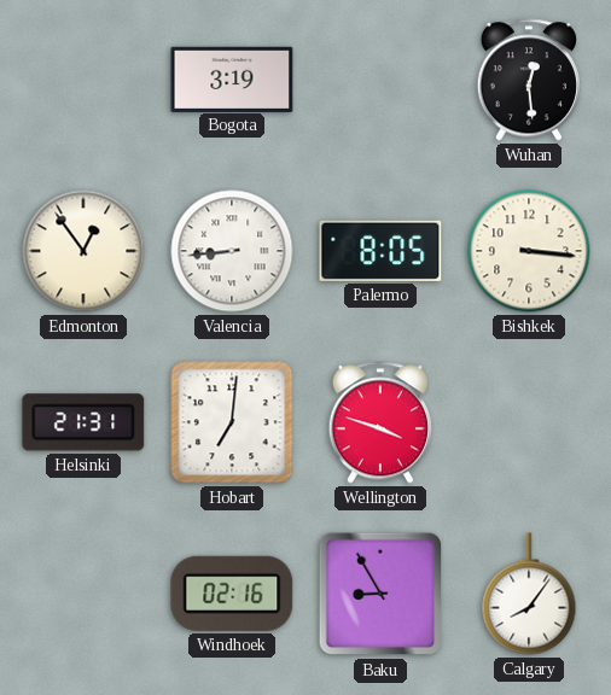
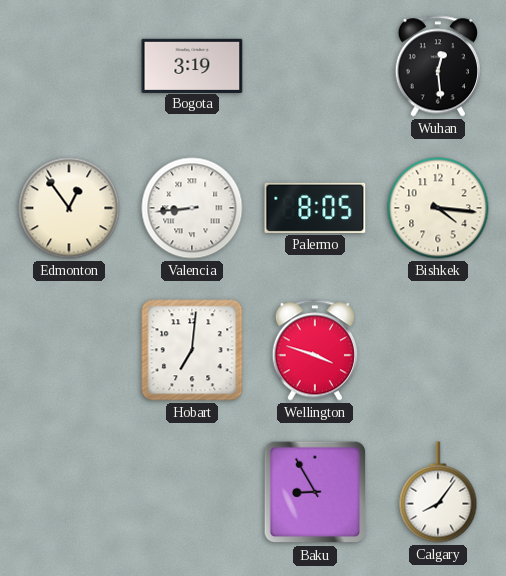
Bishkek: 3:16 -> 4:16 (438, 208)
Helsinki: 21:31 -> none (83, 422)
Windhoek: 02:16 -> none (232, 594)
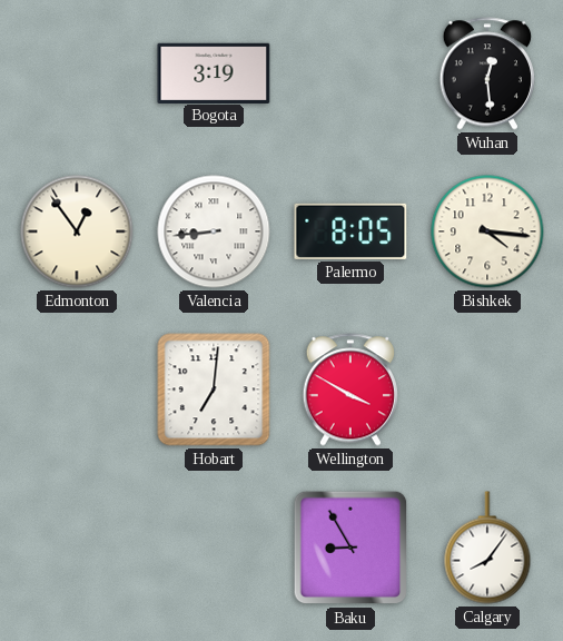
Wellington: 3:48 -> 3:50 (349, 389)
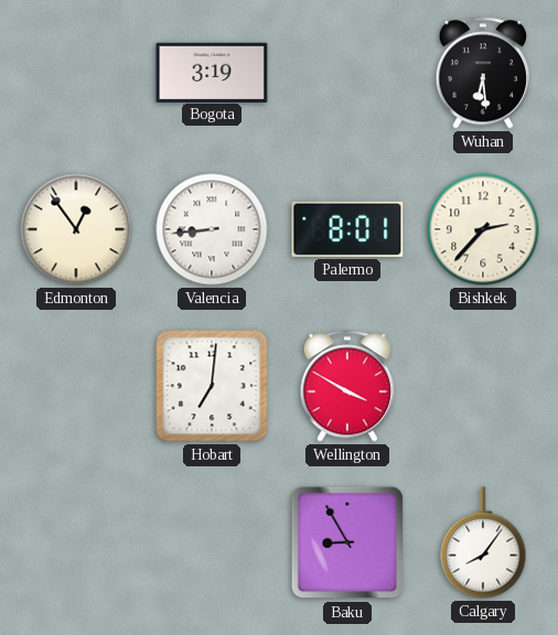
Wuhan: 12:29 -> 6:29 (482, 73)
Palermo: 8:05 -> 8:01 (347, 229)
Bishkek: 4:16 -> 2:37 (483, 229)
